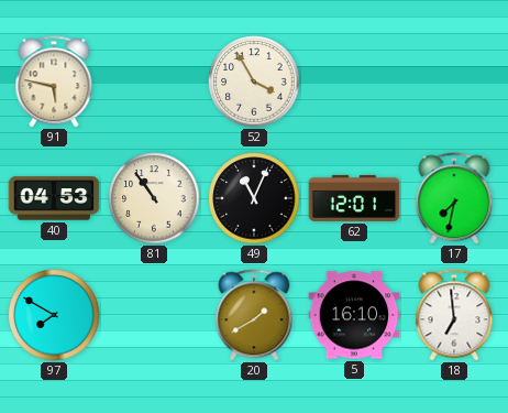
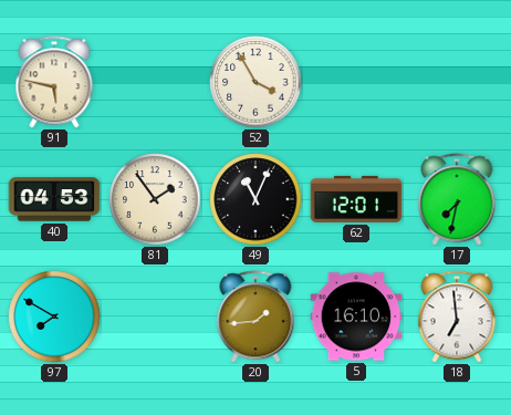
81: 10:54 -> 1:54 (155, 199)
20: 1:40 -> 1:44 (255, 317)
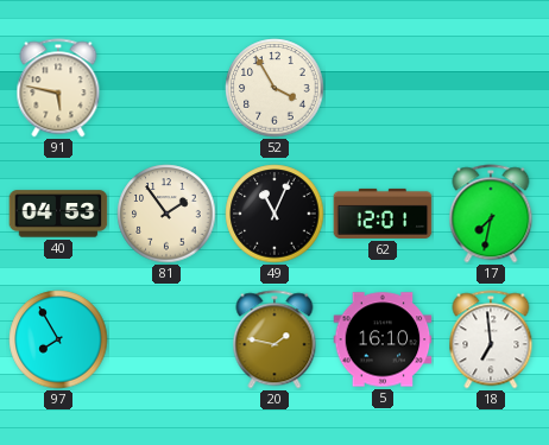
97: 7:50 -> 7:55 (58, 339)
20: 1:44 -> 1:47 (274, 339)
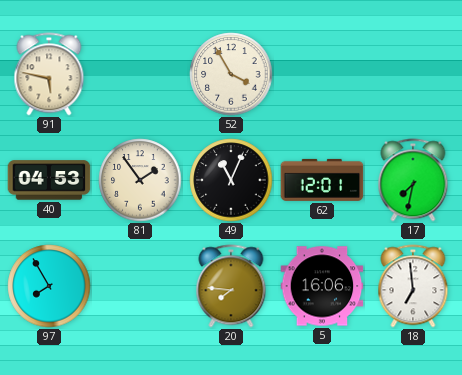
20: 1:47 -> 7:46 (231, 286)
5: 16:10 -> 16:06 (322, 286)
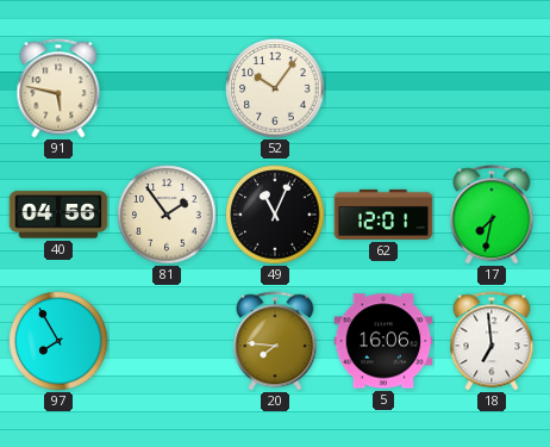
52: 3:55 -> 10:06 (275, 88)
40: 04:53 -> 04:56 (58, 215)
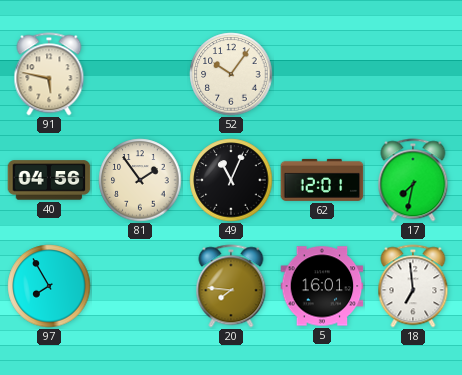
5: 16:06 -> 16:01 (322, 286)
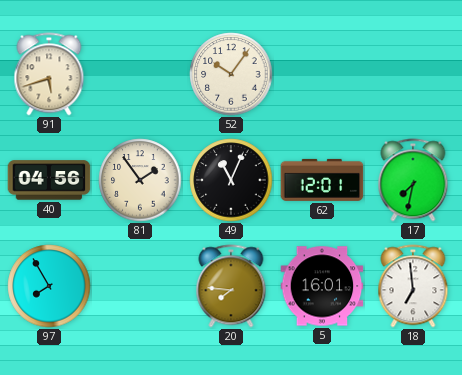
91: 5:47 -> 5:42 (49, 74)
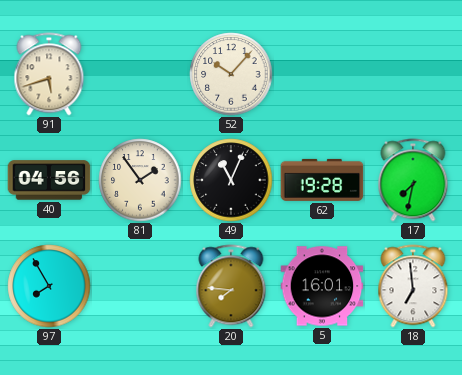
52: 10:06 -> 10:07 (231, 74)
62: 12:01 -> 19:28 (322, 180)
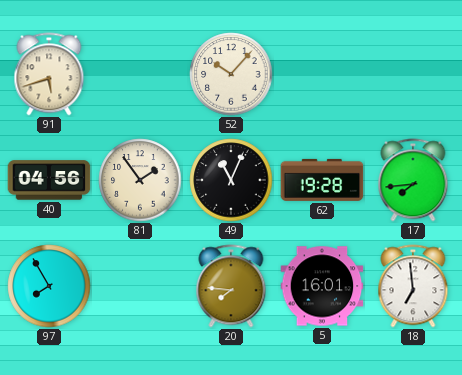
17: 7:32 -> 7:44 (413, 180)
